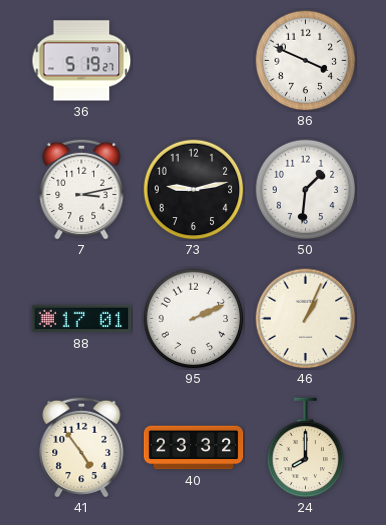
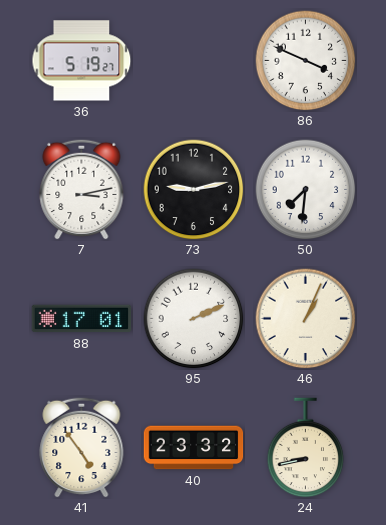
50: 1:31 -> 7:31 (306, 190)
24: 8:00 -> 8:43 (306, 448)
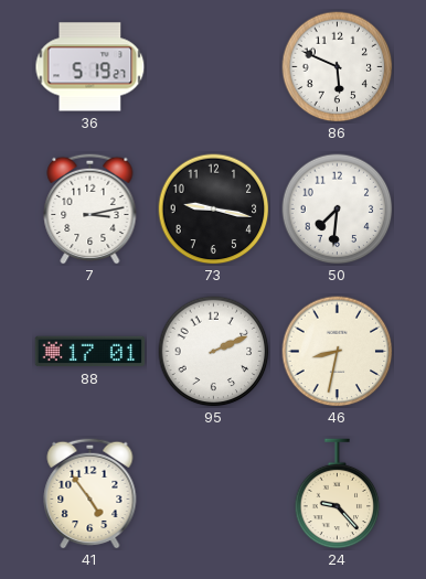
86: 3:49 -> 5:49 (338, 67)
73: 9:13 -> 9:17 (214, 210)
46: 1:04 -> 8:32 (338, 352)
40: 23:32 -> none (194, 448)
24: 8:43 -> 9:23 (338, 494)
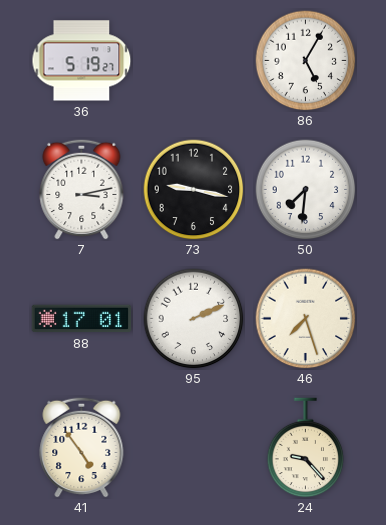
86: 5:49 -> 5:05 (306, 61)
46: 8:32 -> 7:27 (306, 319)
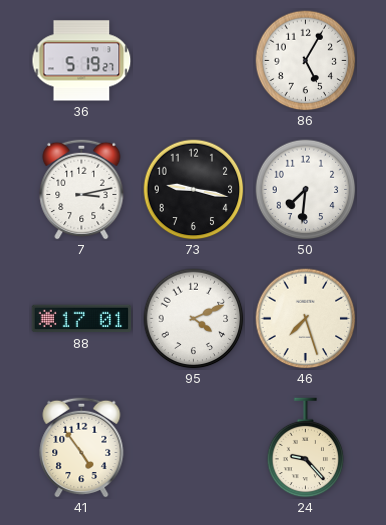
95: 2:11 -> 4:11 (194, 319)
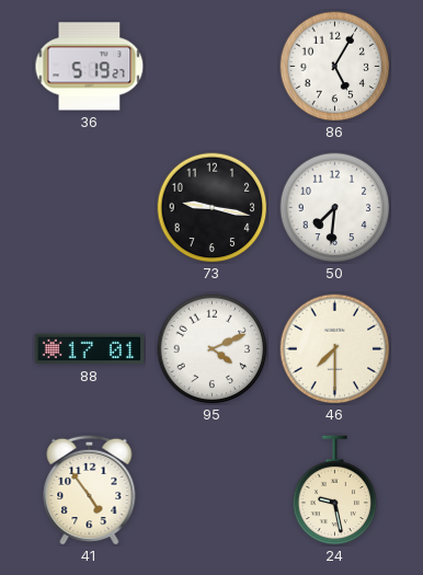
7: 3:13 -> none (82, 189)
46: 7:27 -> 7:30 (335, 349)
24: 9:23 -> 9:28 (335, 491)
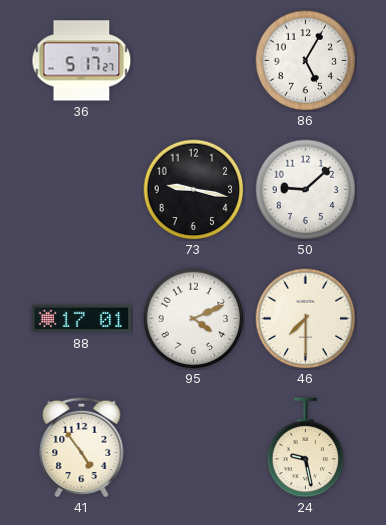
36: 5:19 -> 5:17 (82, 61)
50: 7:31 -> 9:08 (306, 190)
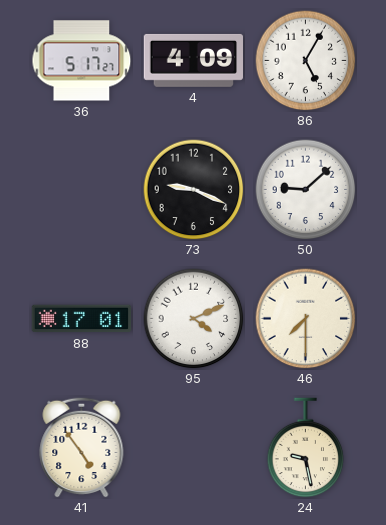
4: none -> 4:09 (194, 60)
73: 9:17 -> 9:19 (194, 190)
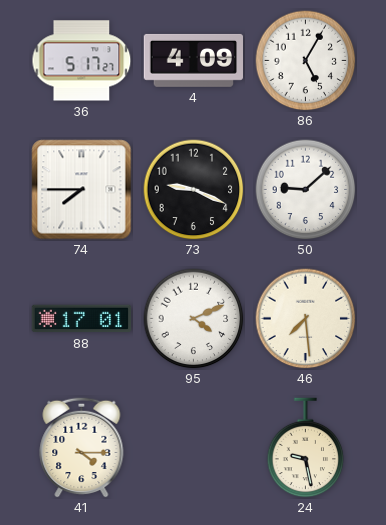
74: none -> 7:45 (82, 190)
46: 7:30 -> 7:29 (306, 319)
41: 4:54 -> 4:15 (82, 447)
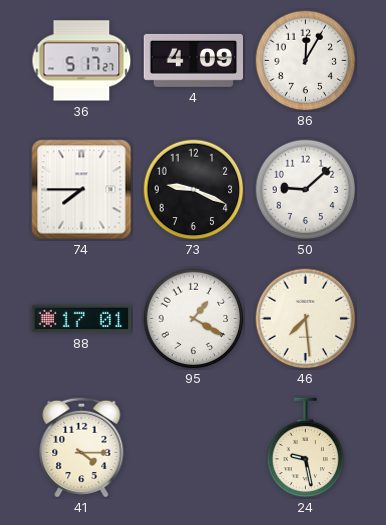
86: 5:05 -> 12:05 (306, 61)
95: 4:11 -> 1:20 (194, 319)
